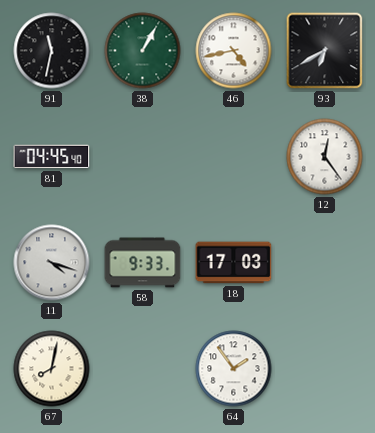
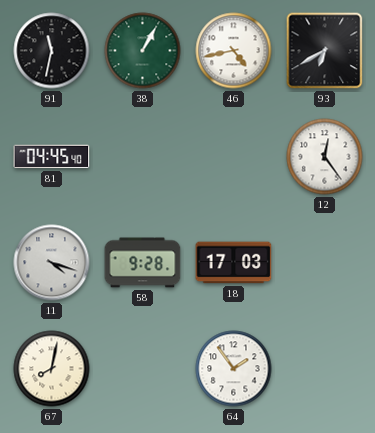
58: 9:33 -> 9:28 (143, 263)
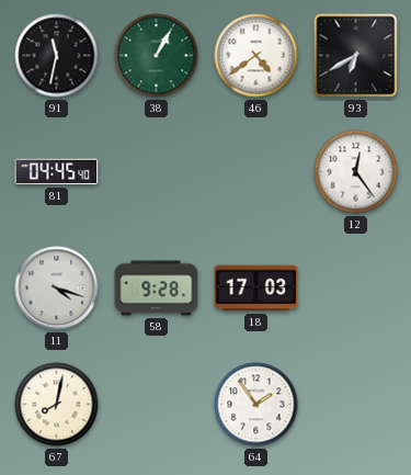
46: 4:43 -> 4:39 (256, 56)
